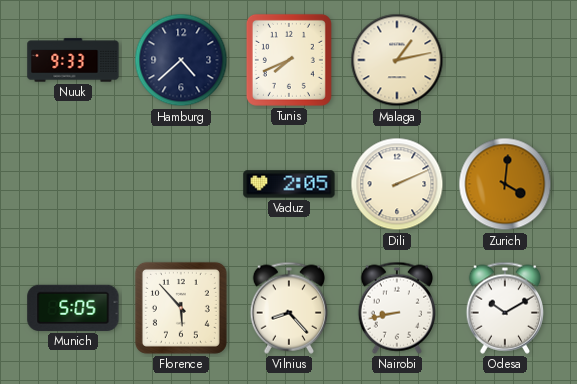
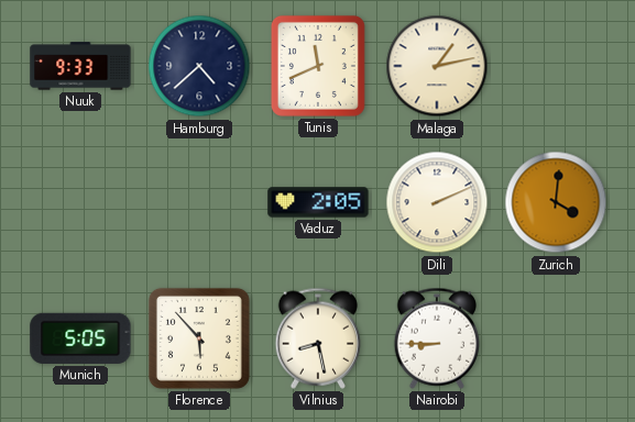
Tunis: 7:41 -> 11:41 (318, 66)
Vilnius: 8:23 -> 8:28 (317, 338)
Nairobi: 8:43 -> 8:45 (436, 338)
Odesa: 10:10 -> none (504, 308)
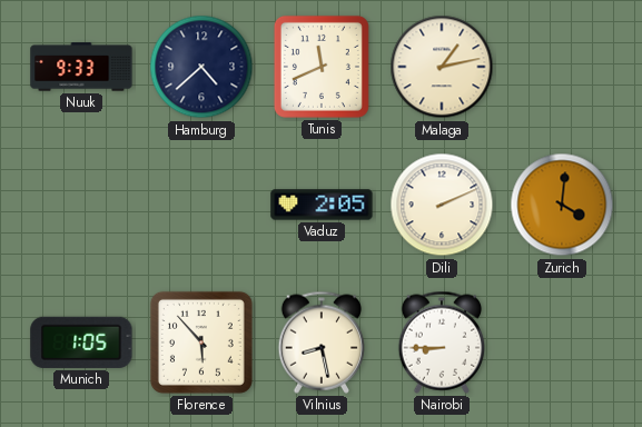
Munich: 5:05 -> 1:05 (81, 342)
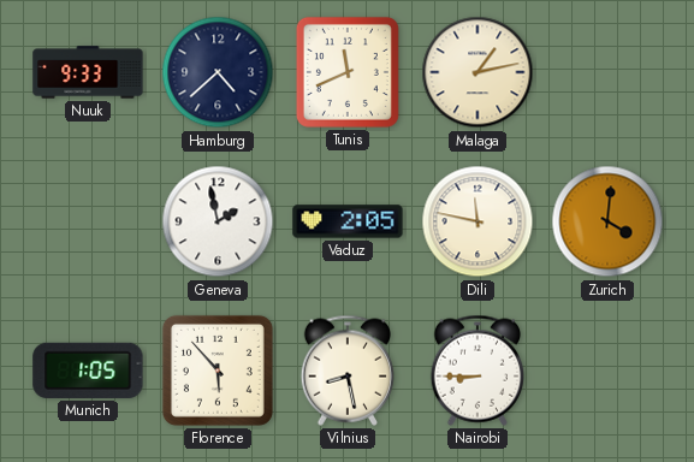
Geneva: none -> 1:58 (218, 221)
Dili: 2:11 -> 11:47 (478, 221)
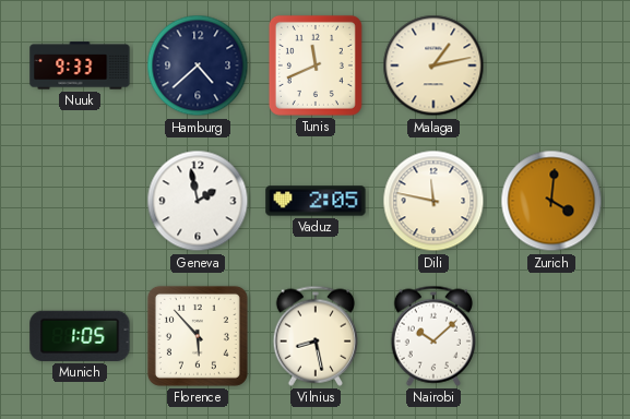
Nairobi: 8:45 -> 10:08 (432, 336)
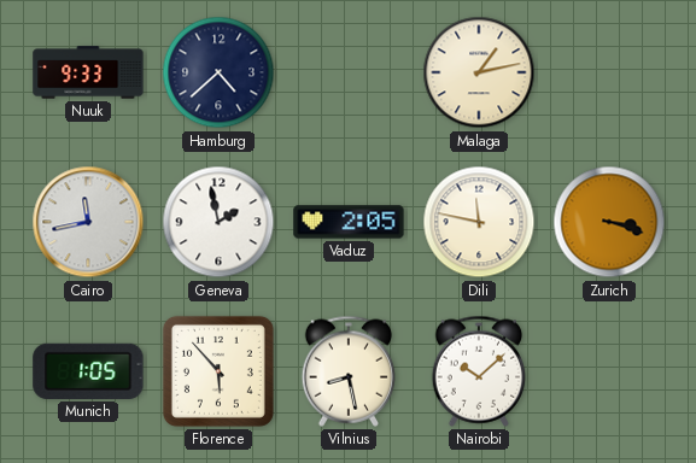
Tunis: 11:41 -> none (316, 65)
Cairo: none -> 11:43 (88, 222)
Zurich: 4:01 -> 3:18 (609, 222)
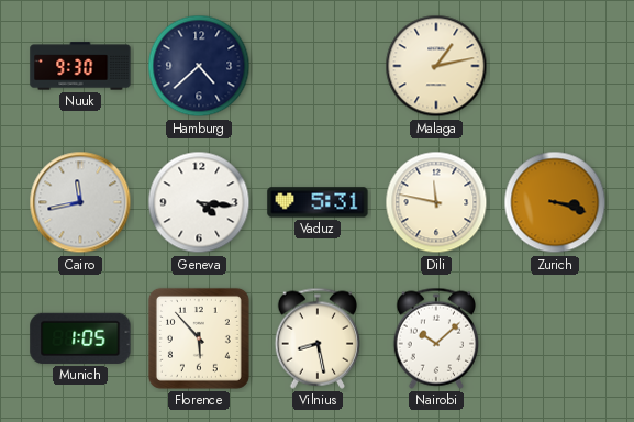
Nuuk: 9:33 -> 9:30 (80, 66)
Geneva: 1:58 -> 4:16 (199, 202)
Vaduz: 2:05 -> 5:31 (318, 202)
